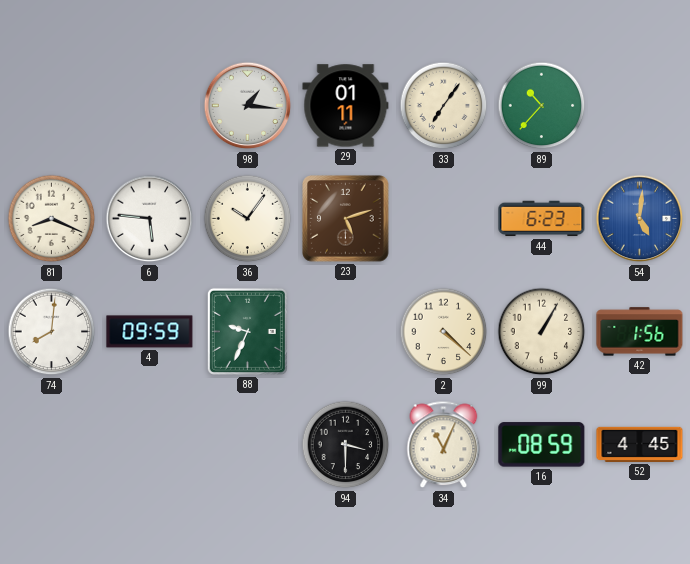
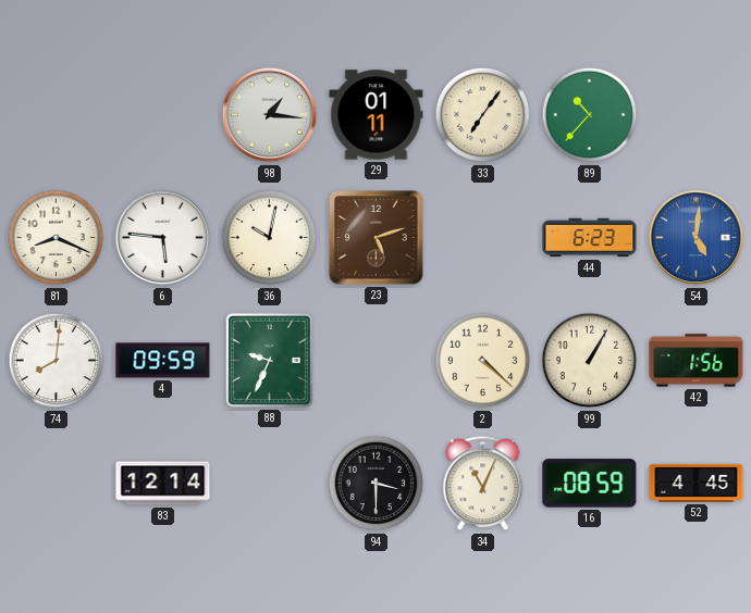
36: 10:06 -> 10:02 (270, 238)
83: none -> 12:14 (163, 484)
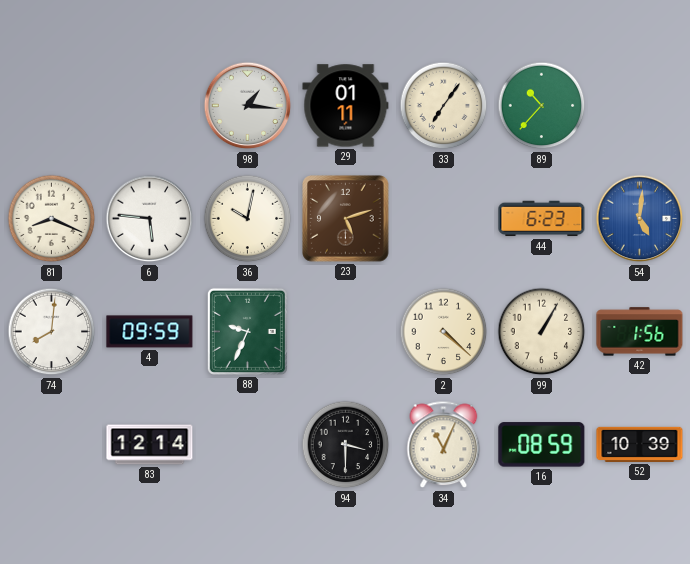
52: 4:45 -> 10:39 (640, 444)
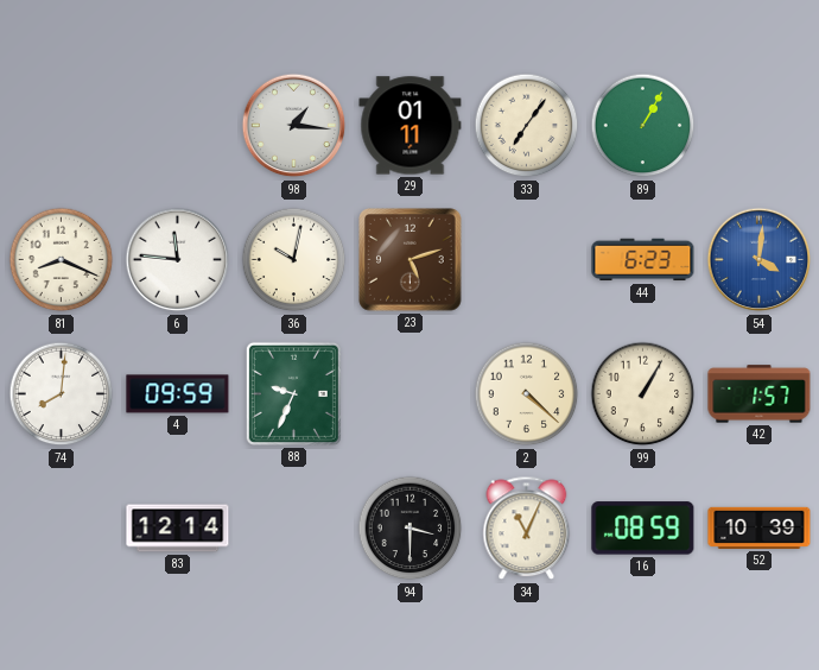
89: 10:37 -> 1:05 (643, 126)
6: 5:46 -> 11:46 (178, 260)
54: 5:01 -> 4:01 (760, 260)
42: 1:56 -> 1:57 (760, 394)
